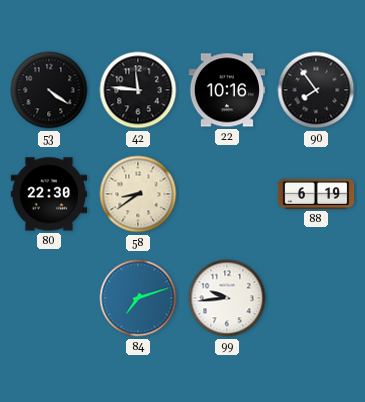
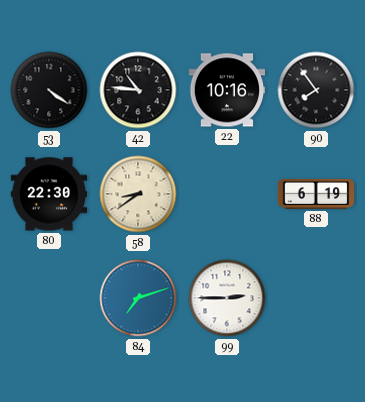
42: 11:46 -> 10:46 (138, 90)
99: 9:44 -> 2:45 (227, 298)
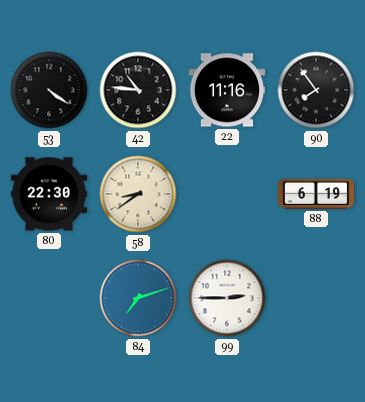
22: 10:16 -> 11:16 (227, 90)
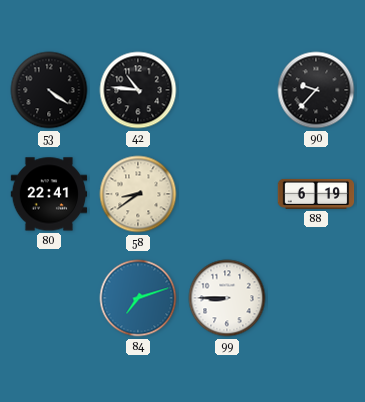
22: 11:16 -> none (227, 90)
90: 7:54 -> 9:37 (316, 90)
80: 22:30 -> 22:41 (49, 194)
99: 2:45 -> 8:45 (227, 298)
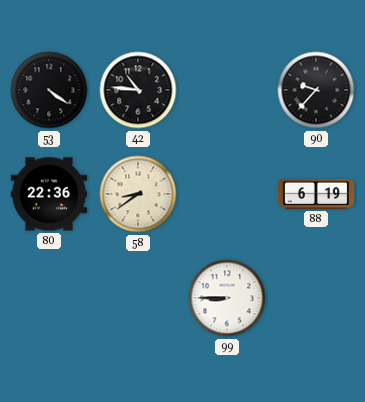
80: 22:41 -> 22:36 (49, 194)
84: 7:12 -> none (138, 298)
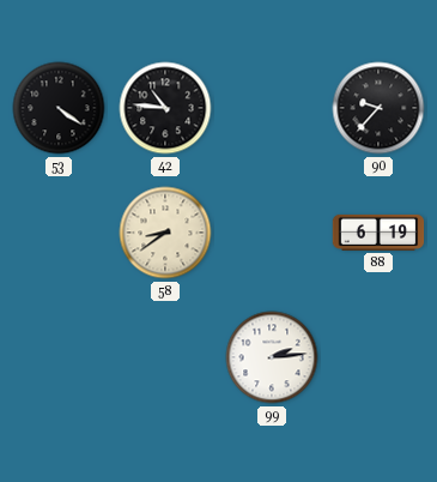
80: 22:36 -> none (49, 194)
99: 8:45 -> 2:14 (272, 357)
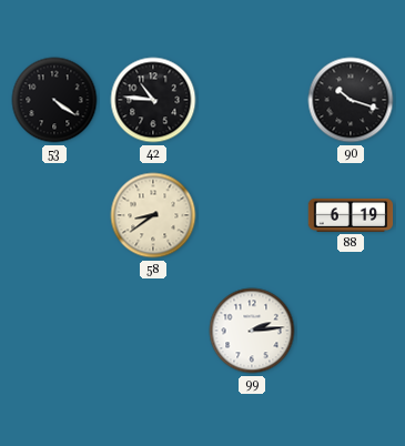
90: 9:37 -> 10:18 (351, 100)
